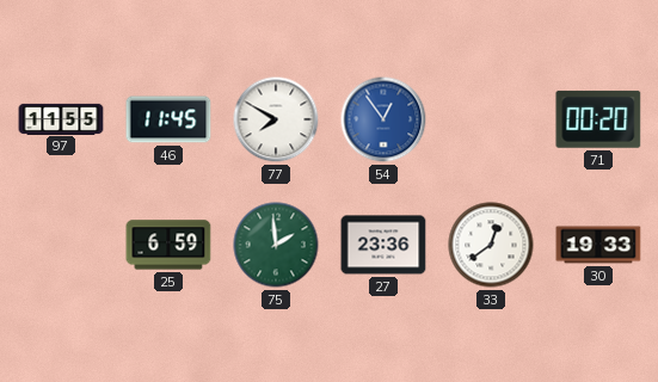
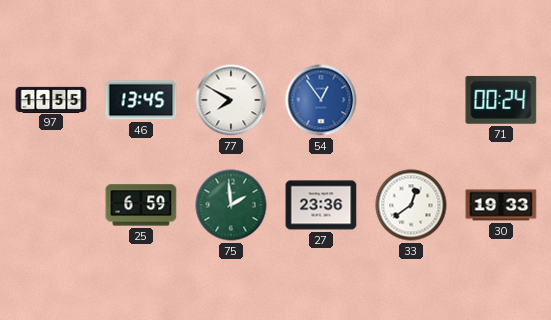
46: 11:45 -> 13:45 (141, 100)
71: 00:20 -> 00:24 (501, 100)
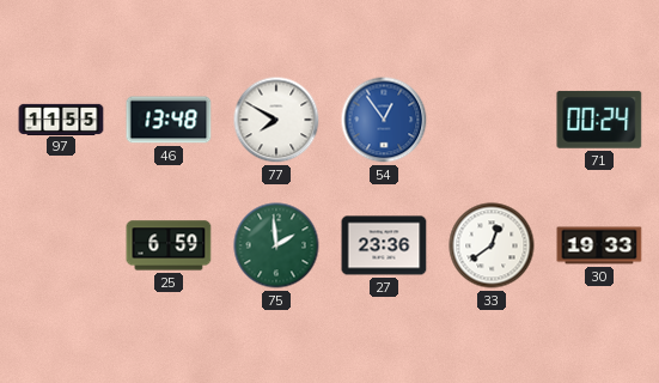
46: 13:45 -> 13:48 (169, 120)
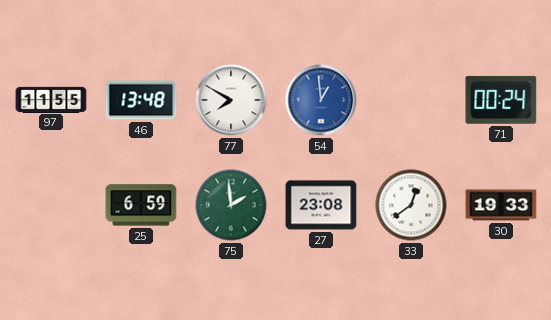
54: 12:54 -> 12:59 (321, 100)
27: 23:36 -> 23:08 (321, 205)
